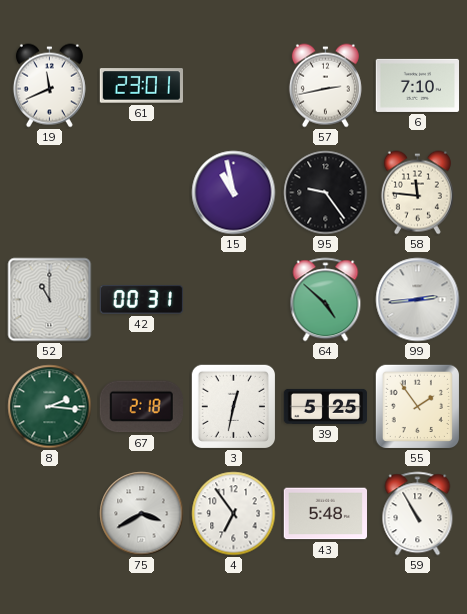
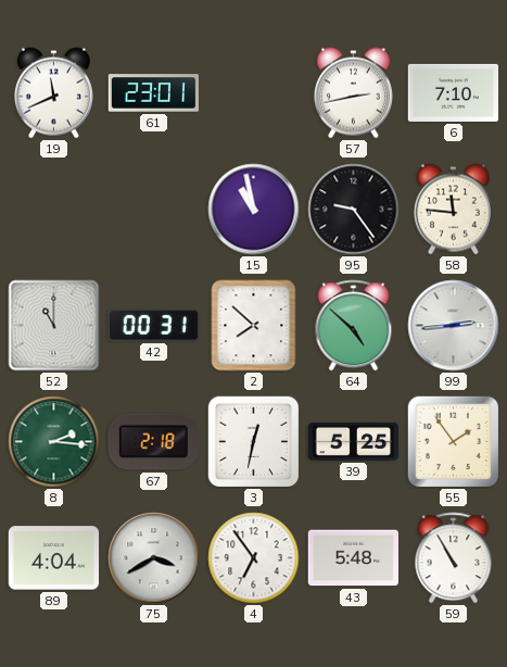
2: none -> 7:52 (254, 326)
89: none -> 4:04 (54, 558)
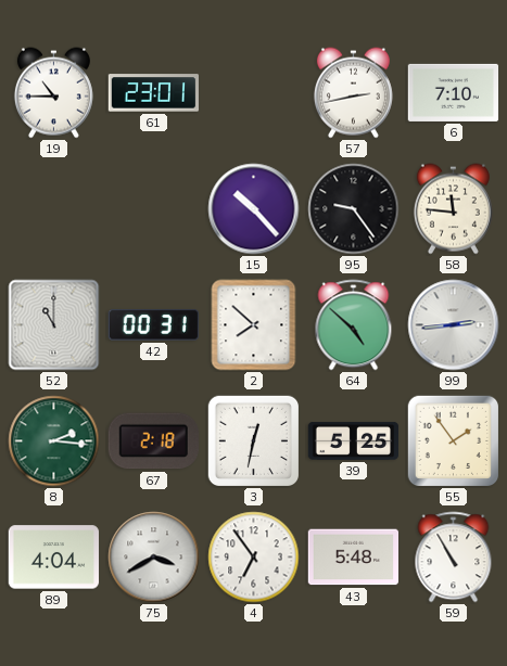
19: 11:41 -> 10:45 (53, 93)
15: 10:58 -> 10:23 (254, 209)
